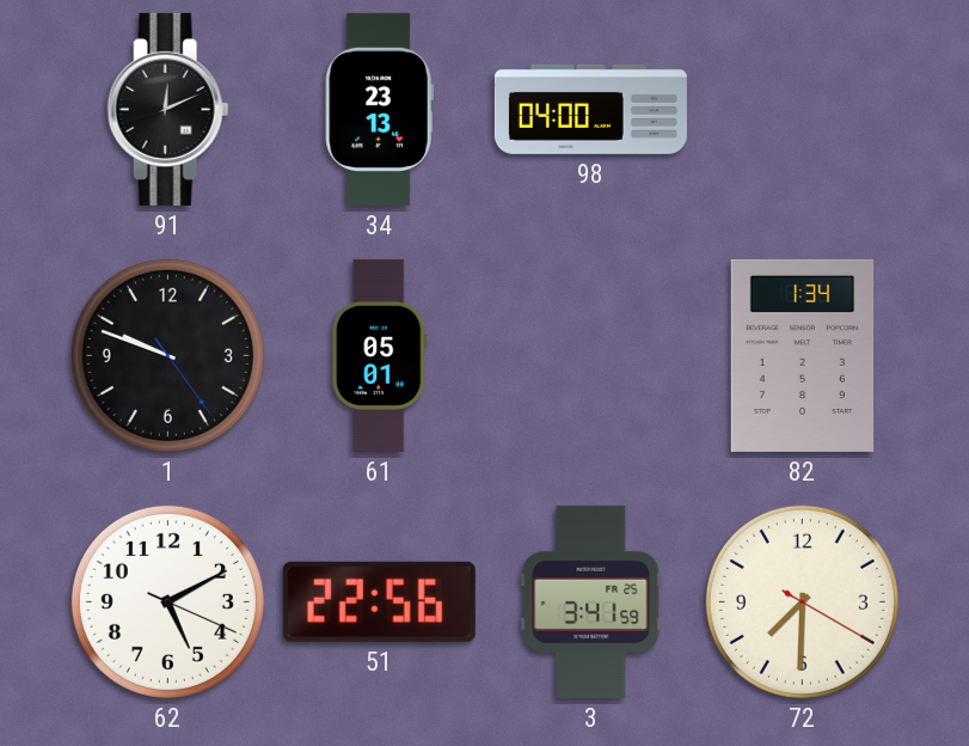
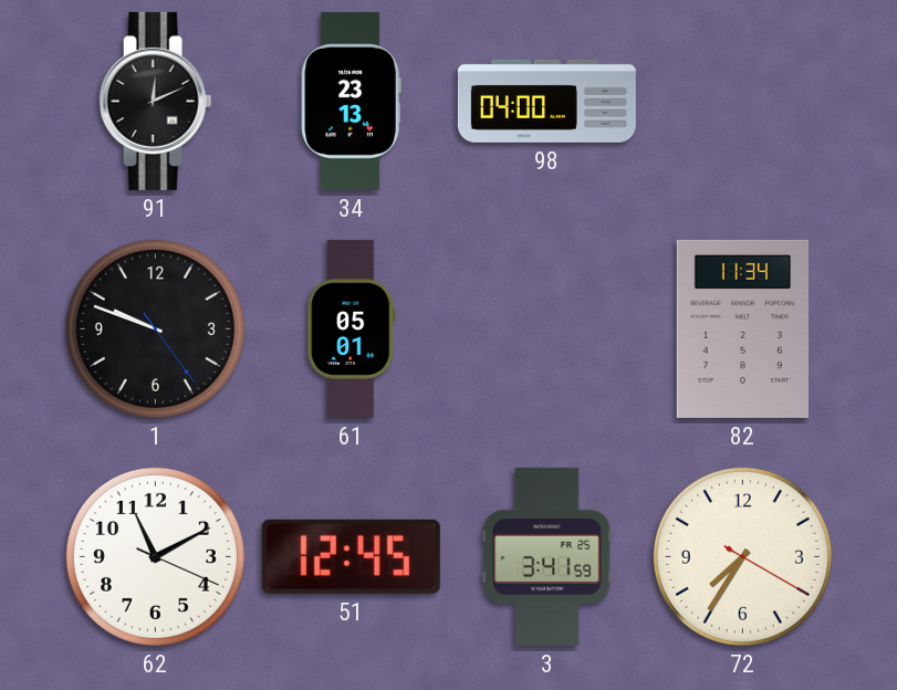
82: 1:34 -> 11:34 (743, 328)
62: 5:10 -> 11:10 (155, 556)
51: 22:56 -> 12:45 (351, 556)
72: 7:30 -> 7:35 (742, 556)
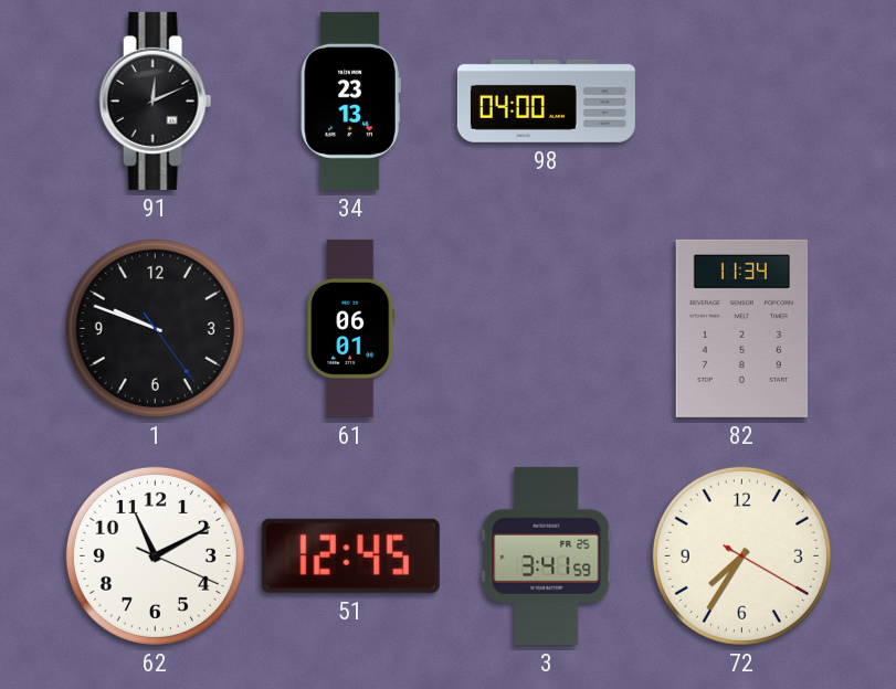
61: 05:01 -> 06:01 (351, 328)
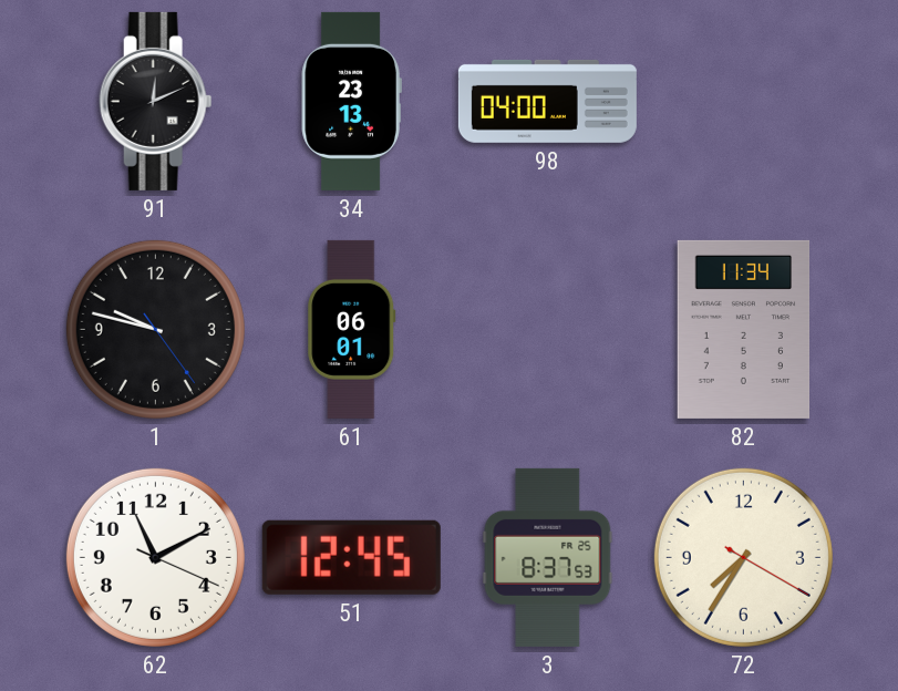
1: 9:48 -> 9:47 (155, 329)
3: 3:41 -> 8:37 (548, 557)
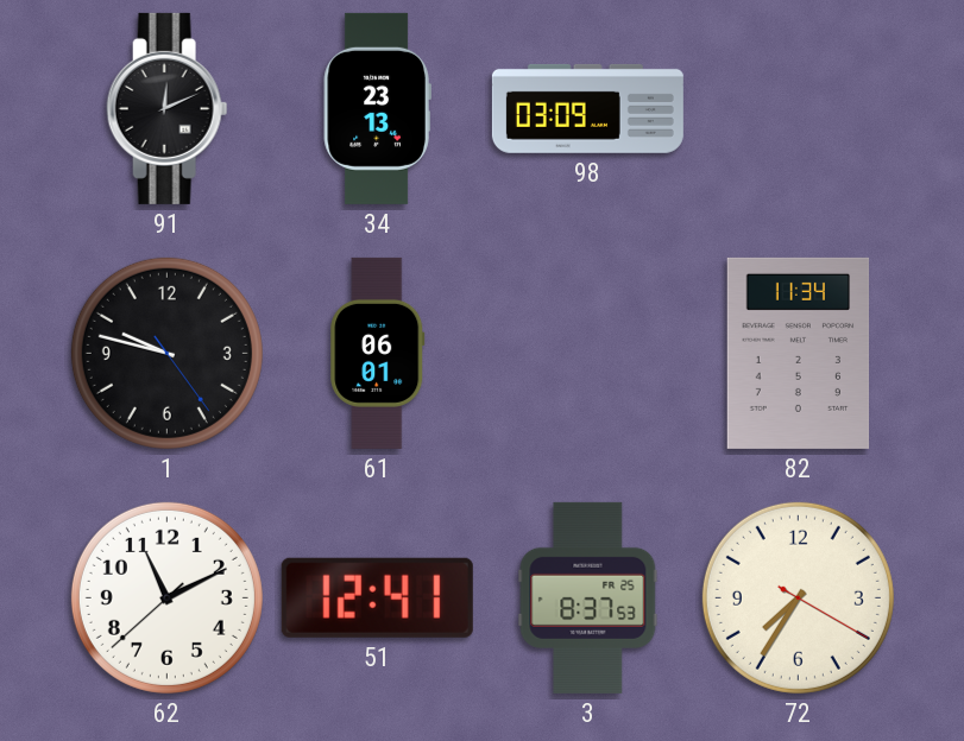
98: 04:00 -> 03:09 (587, 108)
62: 11:10:19 -> 11:10:38 (166, 597)
51: 12:45 -> 12:41 (377, 597)
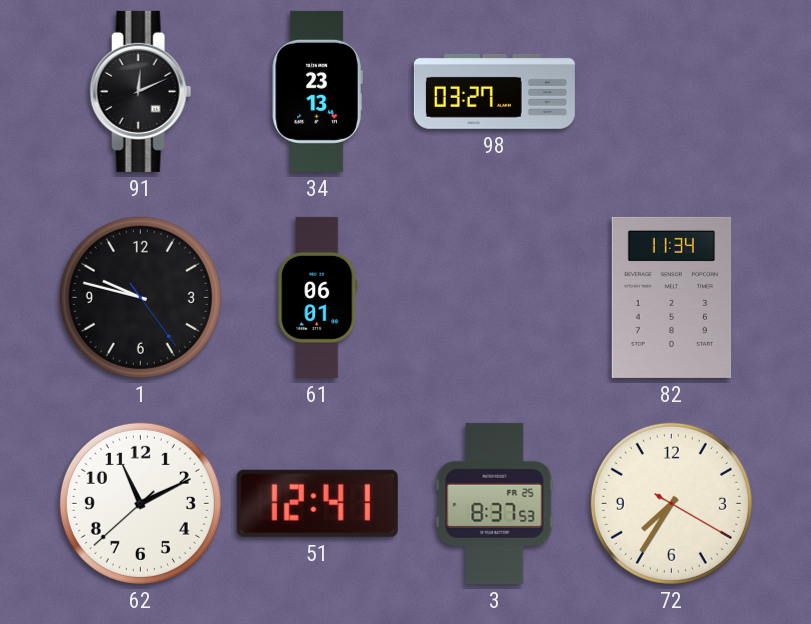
98: 03:09 -> 03:27 (494, 91)
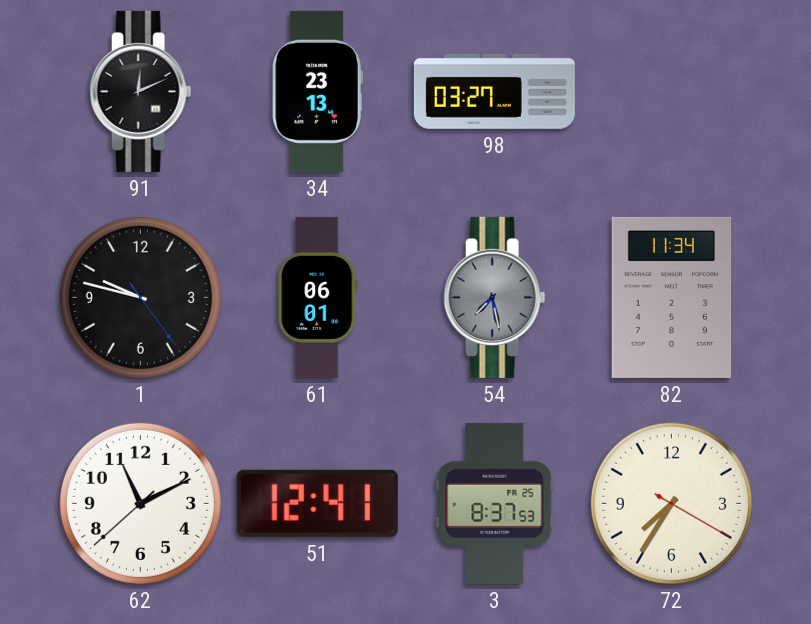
54: none -> 7:28 (495, 297)
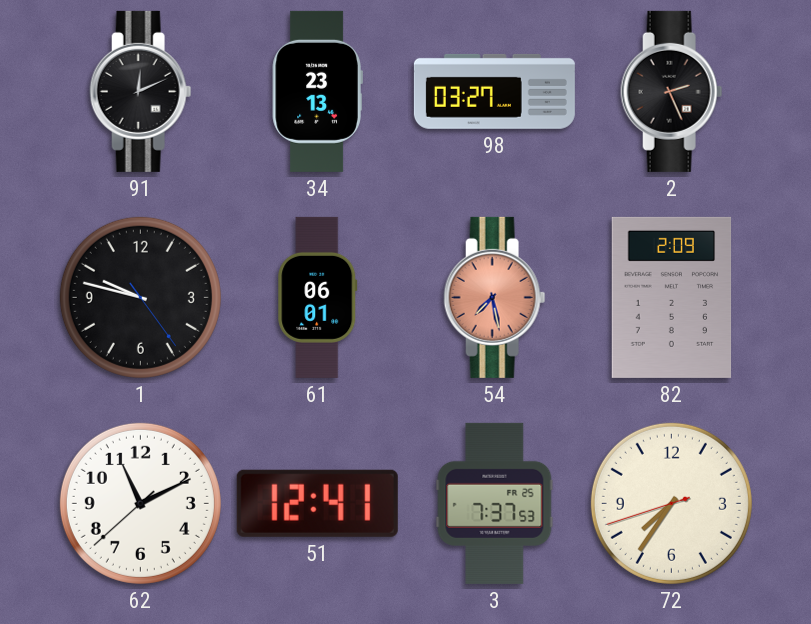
2: none -> 2:26 (672, 91)
54 dial: grey -> salmon (495, 297)
82: 11:34 -> 2:09 (672, 297)
3: 8:37 -> 7:37 (495, 503)
72: 7:35:20 -> 7:35:42 (671, 503)
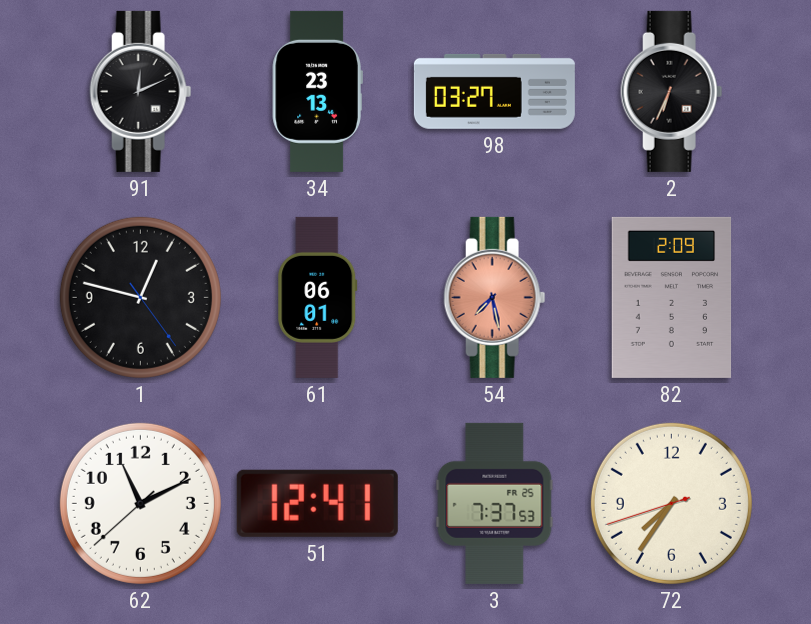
2: 2:26 -> 6:34 (672, 91)
1: 9:47 -> 12:47 (140, 297)
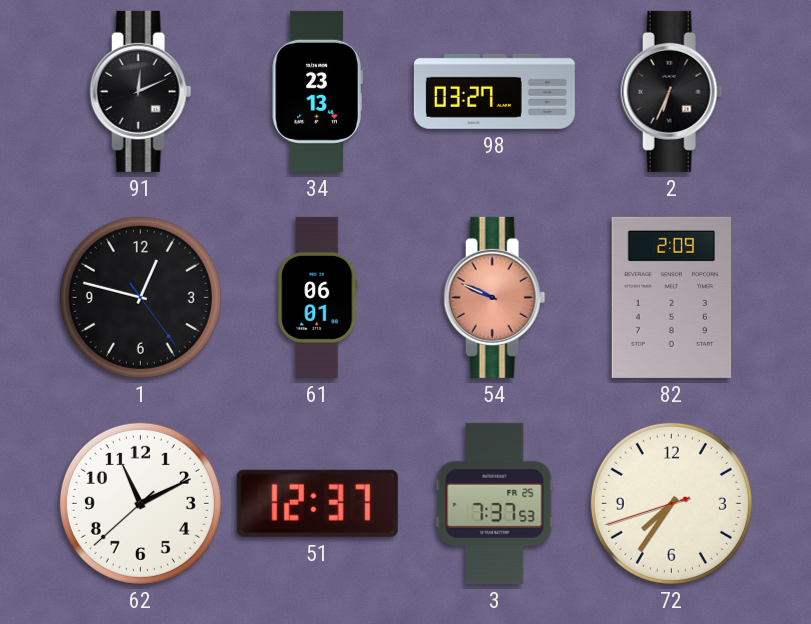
54: 7:28 -> 9:49 (495, 297)
51: 12:41 -> 12:37 (317, 503)
